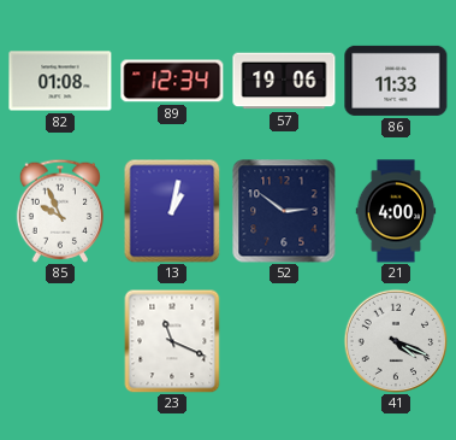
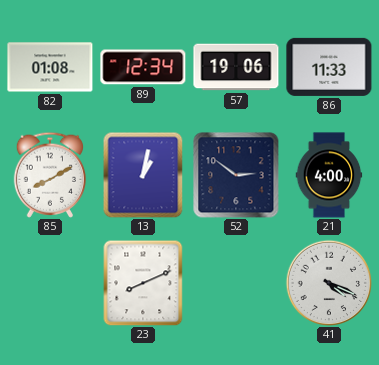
85: 9:56 -> 8:10 (49, 175)
23: 11:19 -> 8:11 (143, 283)
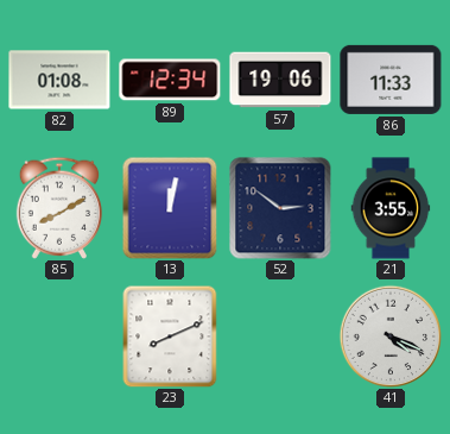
13: 1:02 -> 12:02 (170, 208)
21: 4:00 -> 3:55 (391, 208)
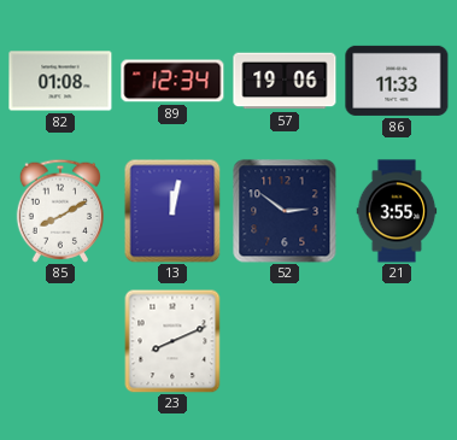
41: 4:19 -> none (391, 336)
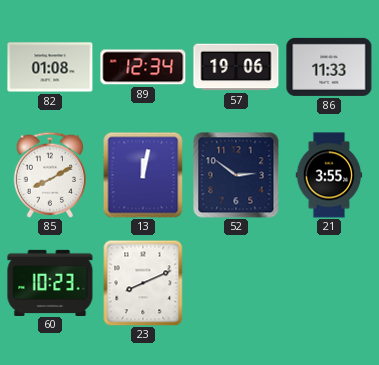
60: none -> 10:23 (50, 282)
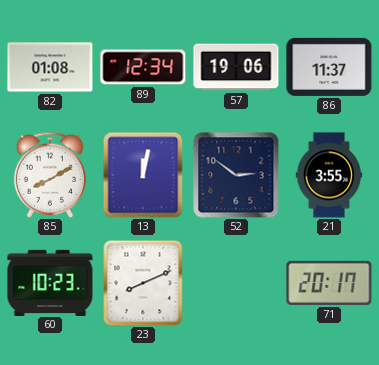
86: 11:33 -> 11:37 (329, 67)
71: none -> 20:17 (329, 283)
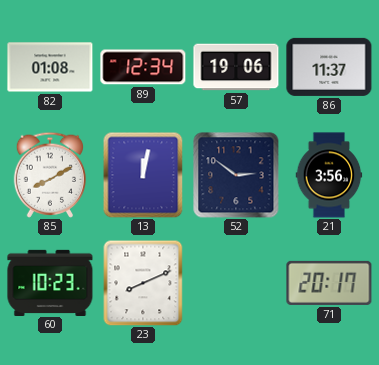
21: 3:55 -> 3:56 (329, 175)
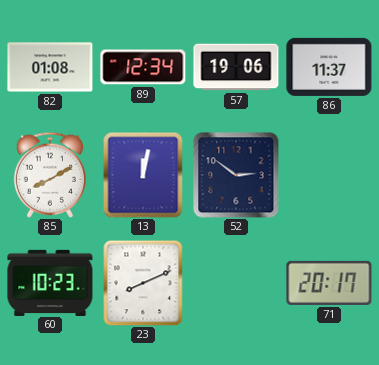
21: 3:56 -> none (329, 175)
